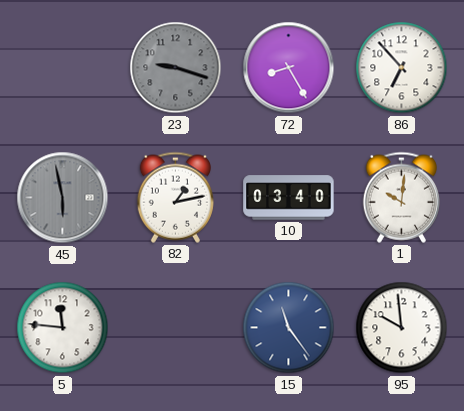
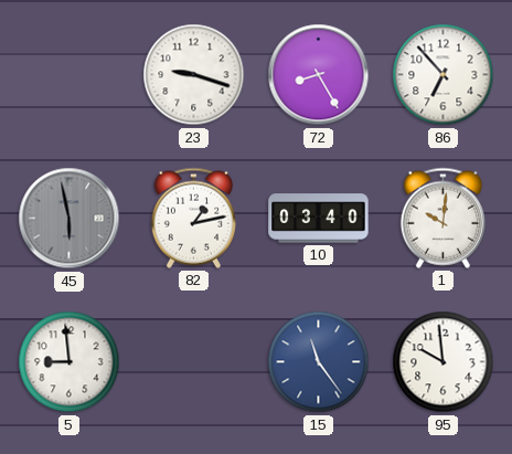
23 dial: grey -> white (194, 75)
5: 11:46 -> 8:59 (70, 362)
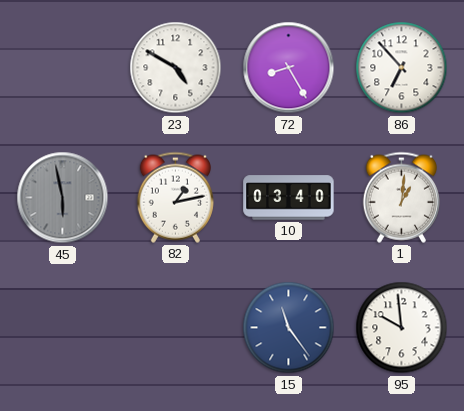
23: 9:18 -> 4:50 (176, 68)
1: 10:01 -> 1:01 (401, 197)
5: 8:59 -> none (70, 362)
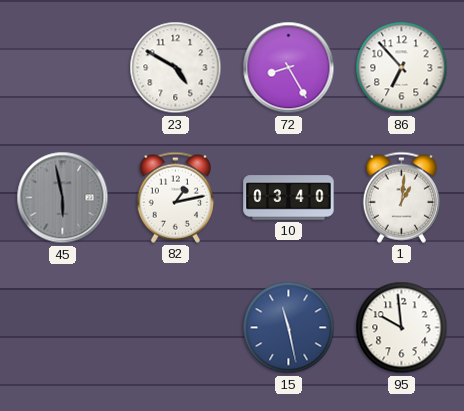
15: 11:24 -> 11:28 (289, 328)
